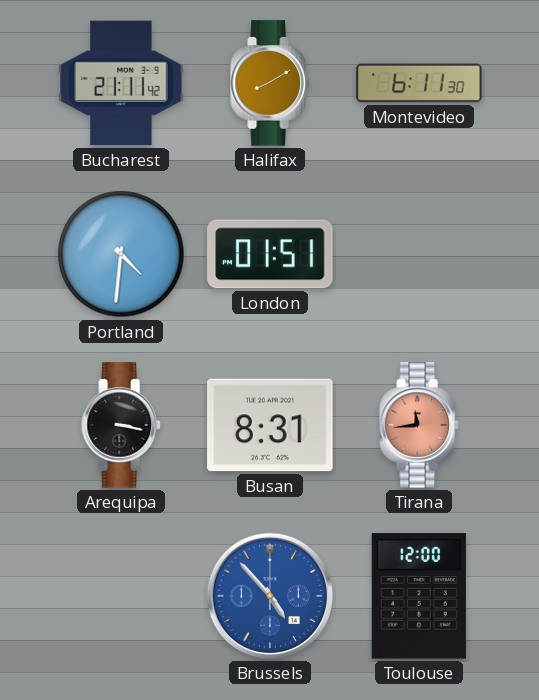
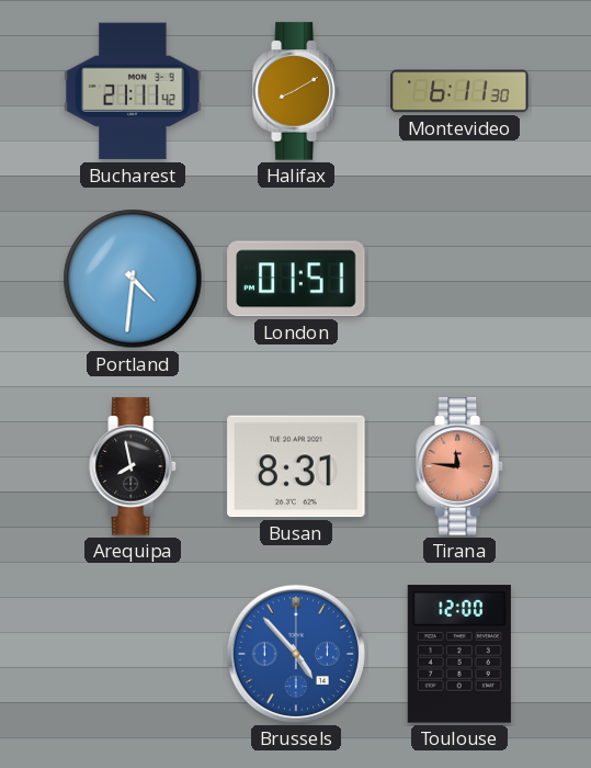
Arequipa: 3:17 -> 7:58 (133, 466)
Tirana: 11:44 -> 11:46 (459, 466)
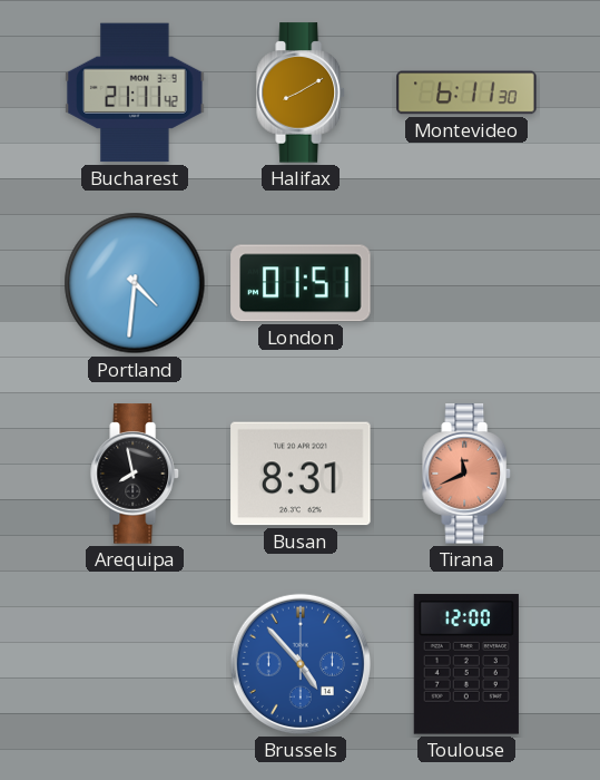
Tirana: 11:46 -> 11:41 (466, 474)
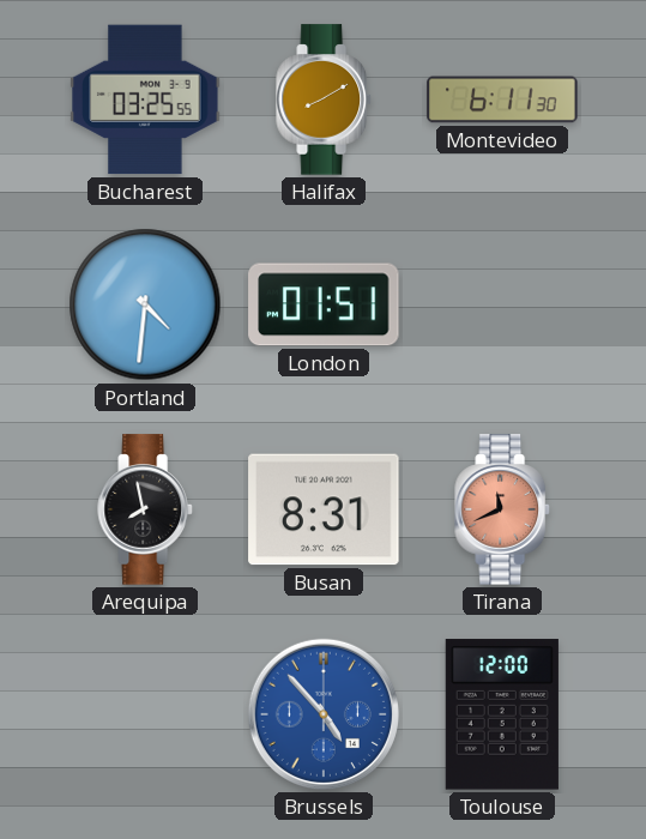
Bucharest: 21:11 -> 03:25 (145, 99)
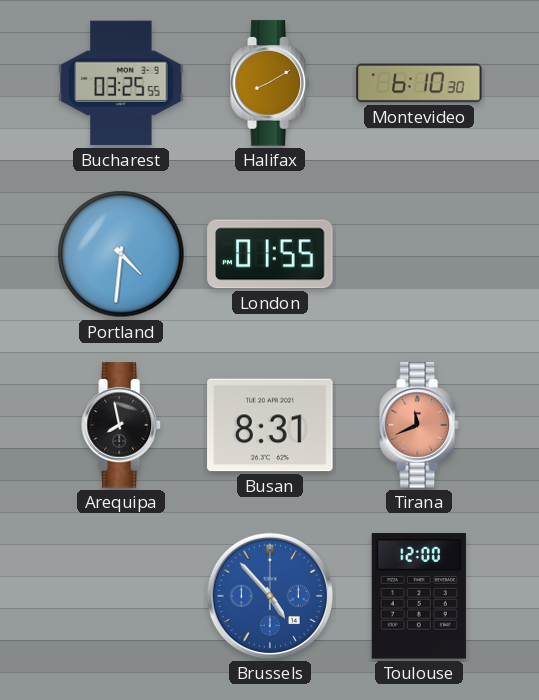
Montevideo: 6:11 -> 6:10 (419, 83)
London: 01:51 -> 01:55 (270, 254)
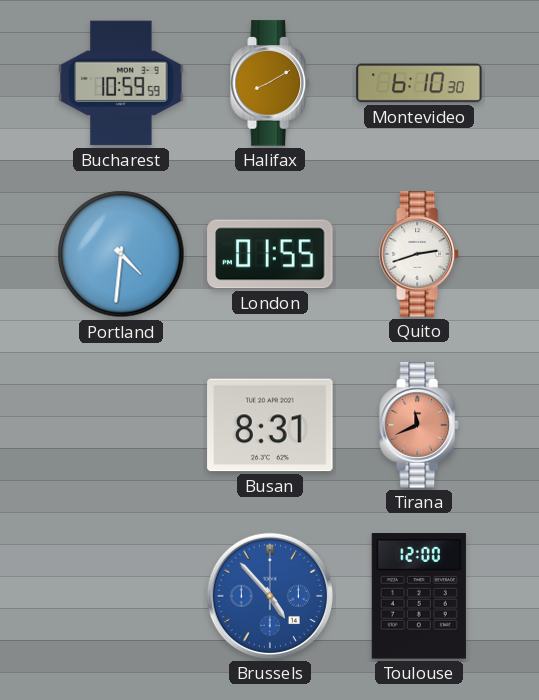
Bucharest: 03:25 -> 10:59 (121, 83)
Quito: none -> 2:42 (419, 254)
Arequipa: 7:58 -> none (121, 425)
